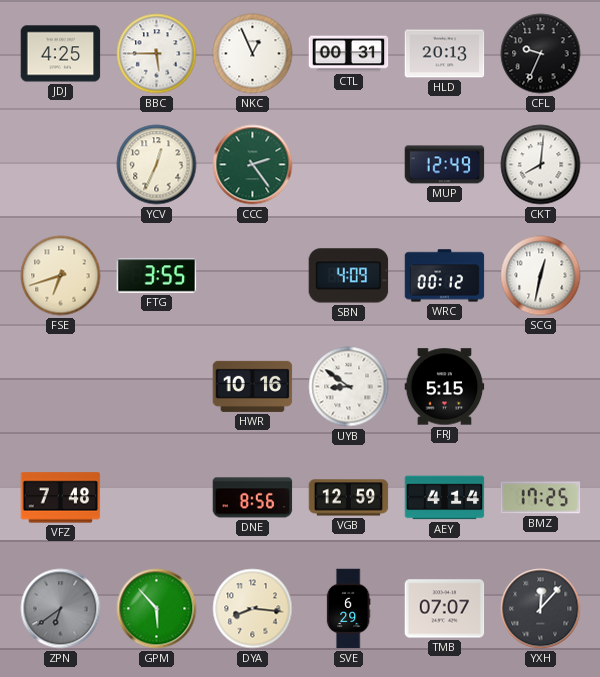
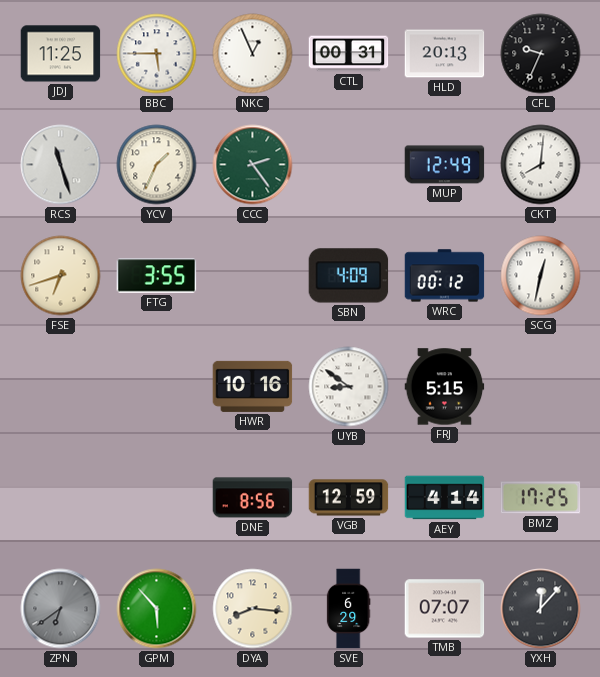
JDJ: 4:25 -> 11:25 (61, 54)
RCS: none -> 11:27 (61, 165)
YCV: 12:34 -> 1:34 (157, 165)
VFZ: 7:48 -> none (61, 498)
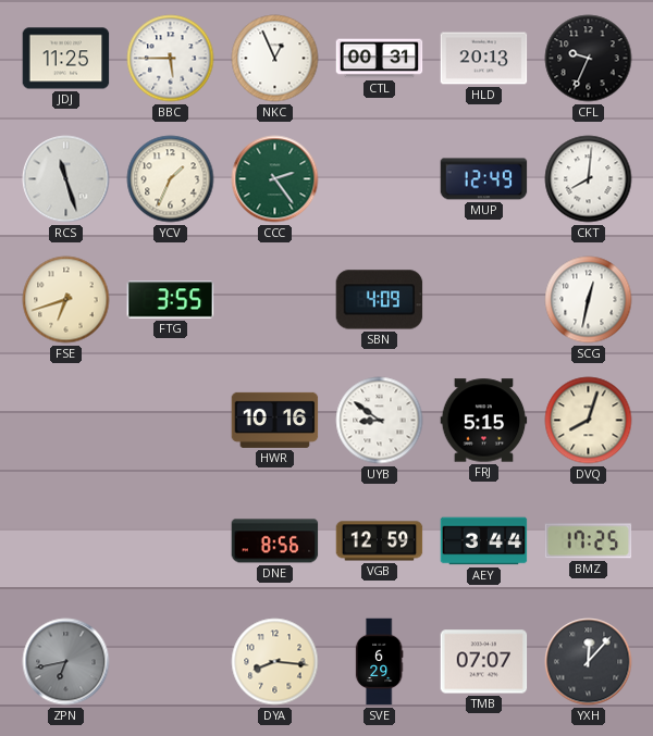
WRC: 00:12 -> none (445, 276)
DVQ: none -> 8:03 (589, 421)
AEY: 4:14 -> 3:44 (484, 541)
ZPN: 6:39 -> 6:43 (66, 662)
GPM: 5:53 -> none (157, 609)
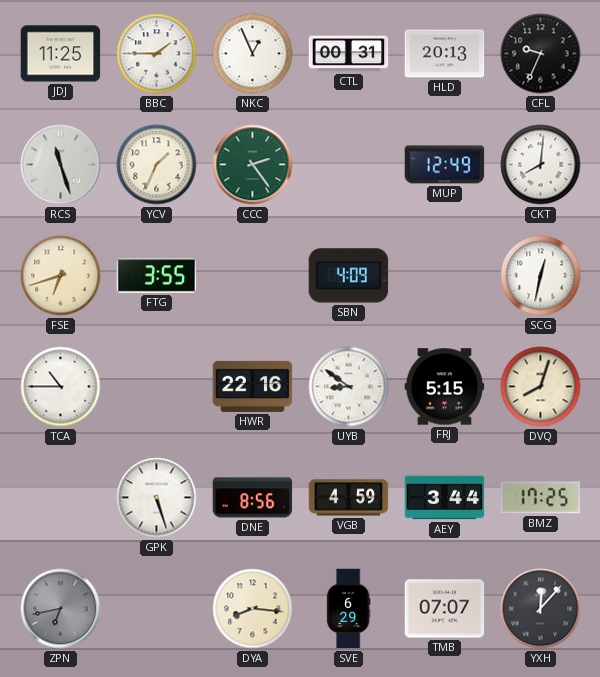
BBC: 5:45 -> 1:45 (157, 54)
TCA: none -> 10:45 (61, 387)
HWR: 10:16 -> 22:16 (253, 386)
GPK: none -> 5:27 (157, 498)
VGB: 12:59 -> 4:59 (349, 498)
